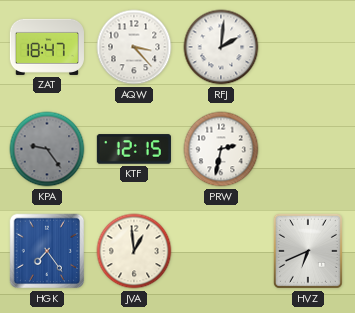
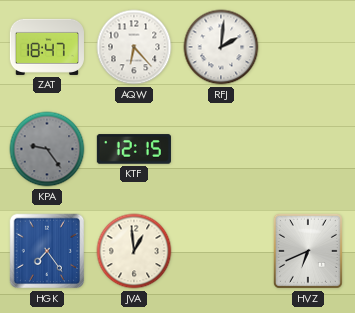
AQW: 3:23 -> 6:23 (134, 47)
PRW: 2:32 -> none (221, 149)
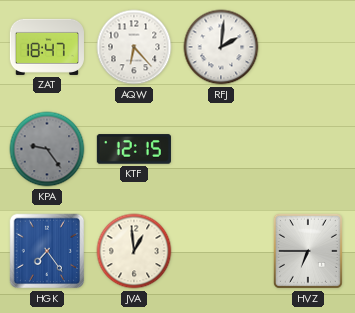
HVZ: 6:41 -> 6:45 (308, 251)
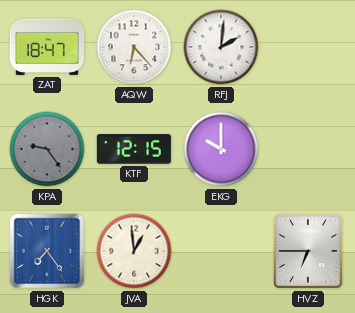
EKG: none -> 10:00 (221, 149)
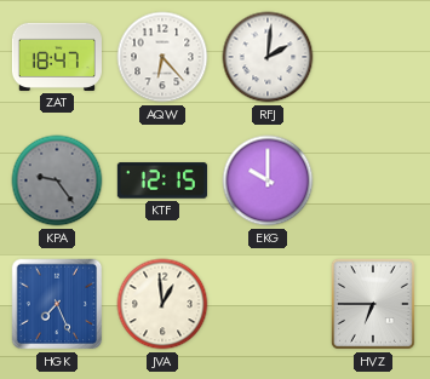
HGK: 7:24 -> 7:26 (57, 304)
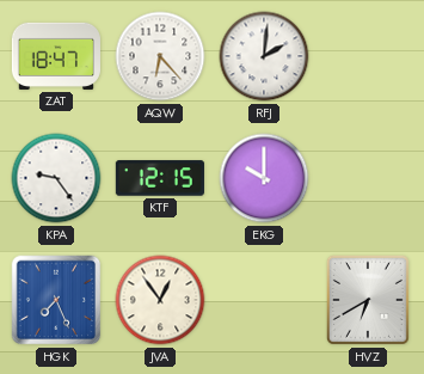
KPA dial: grey -> white (56, 178)
JVA: 12:59 -> 12:54 (160, 300)
HVZ: 6:45 -> 6:40 (368, 300)
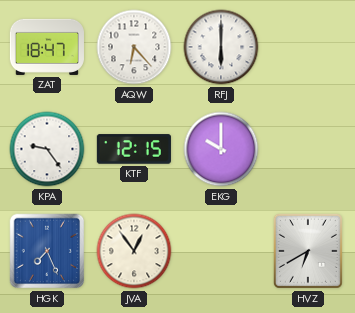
RFJ: 2:01 -> 6:00 (221, 47)
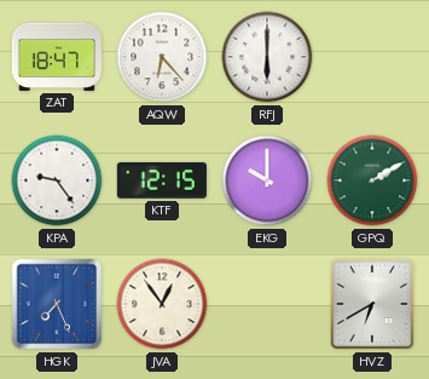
GPQ: none -> 2:10 (372, 180)
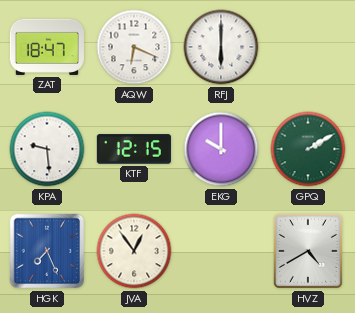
AQW: 6:23 -> 6:19 (134, 47)
KPA: 9:24 -> 9:29 (47, 149)
HVZ: 6:40 -> 4:40 (308, 251)
